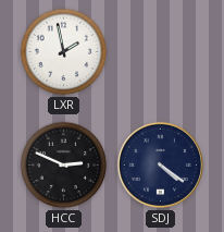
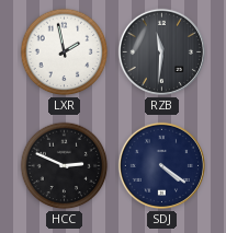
RZB: none -> 11:31 (161, 51)
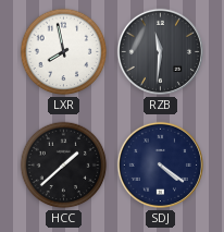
LXR: 1:58 -> 7:58 (64, 52)
HCC: 2:49 -> 1:38 (64, 166)
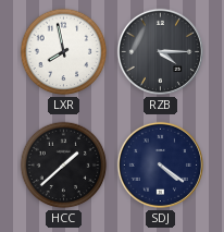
RZB: 11:31 -> 4:15 (160, 51)
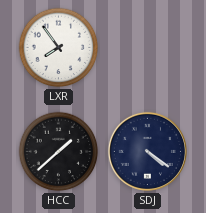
LXR: 7:58 -> 7:54 (59, 48)
RZB: 4:15 -> none (160, 51)
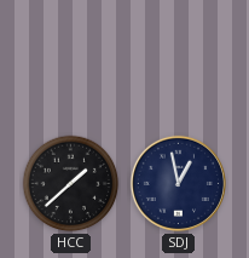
LXR: 7:54 -> none (59, 48)
SDJ: 4:21 -> 12:58 (178, 183)
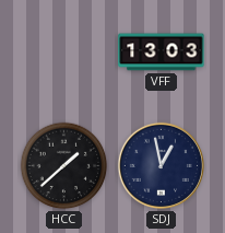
VFF: none -> 13:03 (162, 53)
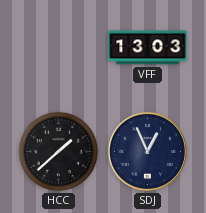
SDJ: 12:58 -> 12:56 (147, 151)
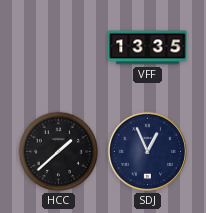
VFF: 13:03 -> 13:35 (148, 48)
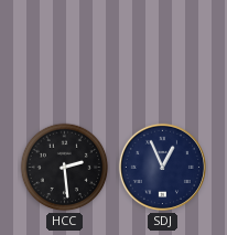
VFF: 13:35 -> none (148, 48)
HCC: 1:38 -> 2:29 (65, 168)
